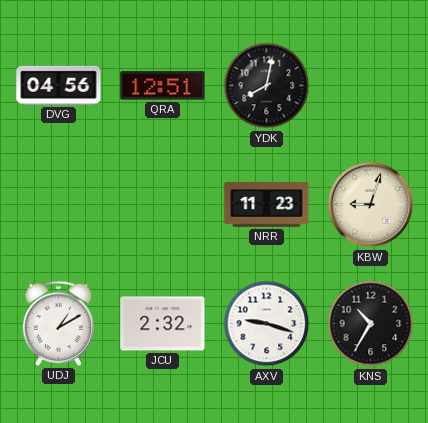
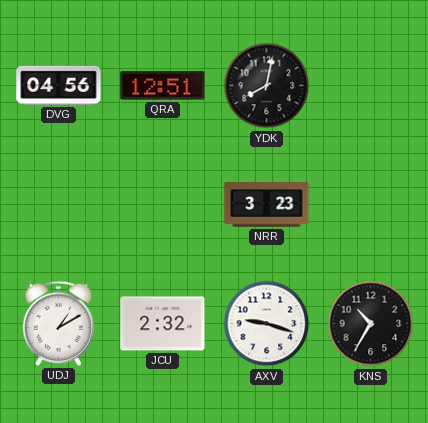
NRR: 11:23 -> 3:23 (267, 205)
KBW: 9:03 -> none (371, 205)
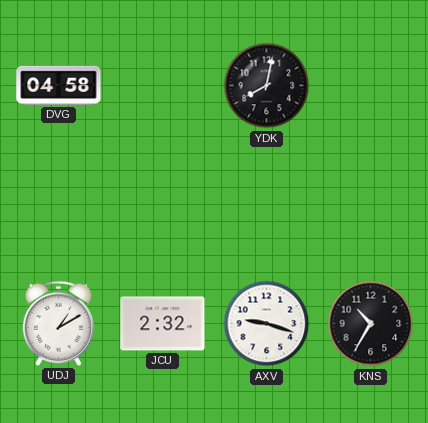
DVG: 04:56 -> 04:58 (59, 85)
QRA: 12:51 -> none (163, 86)
NRR: 3:23 -> none (267, 205)
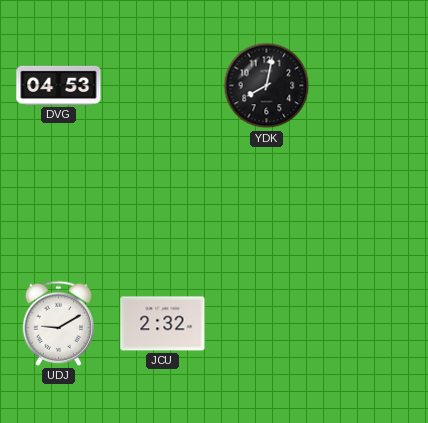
DVG: 04:58 -> 04:53 (59, 85)
UDJ: 1:10 -> 9:10 (59, 323)
AXV: 9:18 -> none (267, 324)
KNS: 10:35 -> none (371, 324)
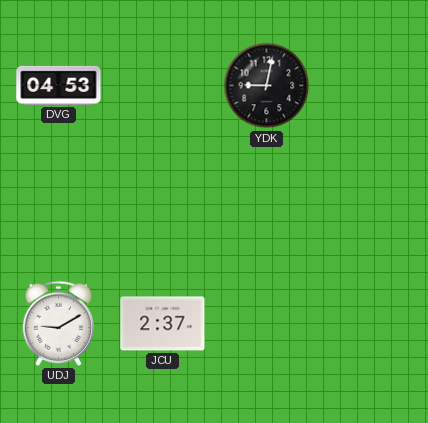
YDK: 8:02 -> 9:02 (267, 86)
JCU: 2:32 -> 2:37 (163, 324)
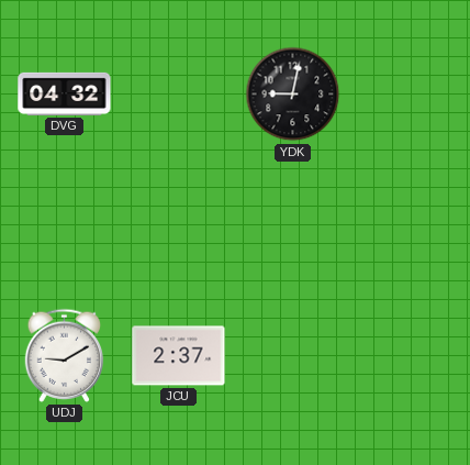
DVG: 04:53 -> 04:32 (65, 93)
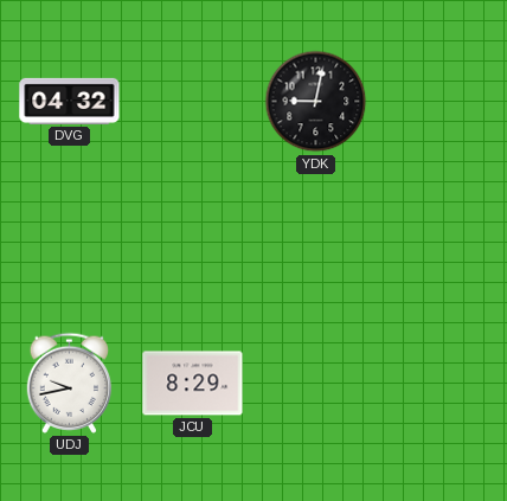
UDJ: 9:10 -> 9:43 (70, 383)
JCU: 2:37 -> 8:29 (193, 384)
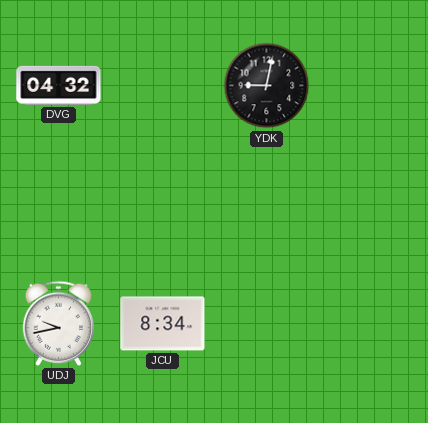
JCU: 8:29 -> 8:34 (163, 324)
